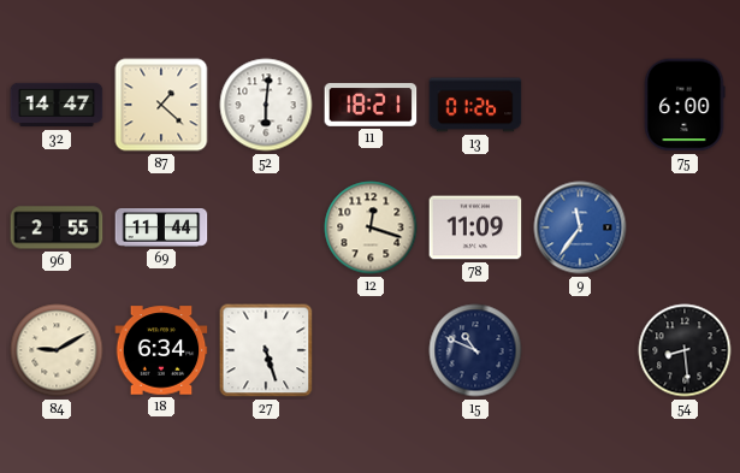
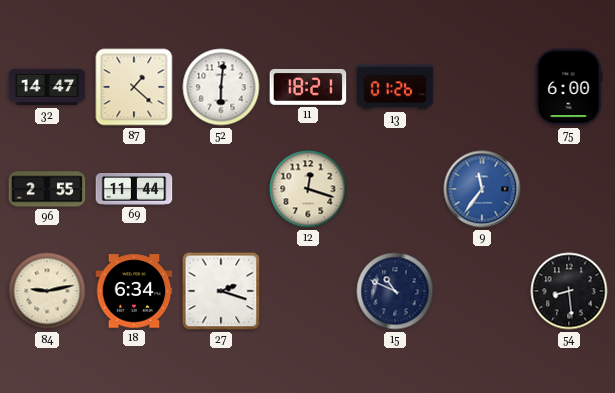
78: 11:09 -> none (475, 227)
84: 9:10 -> 9:13 (47, 291)
27: 5:27 -> 2:18 (221, 291)
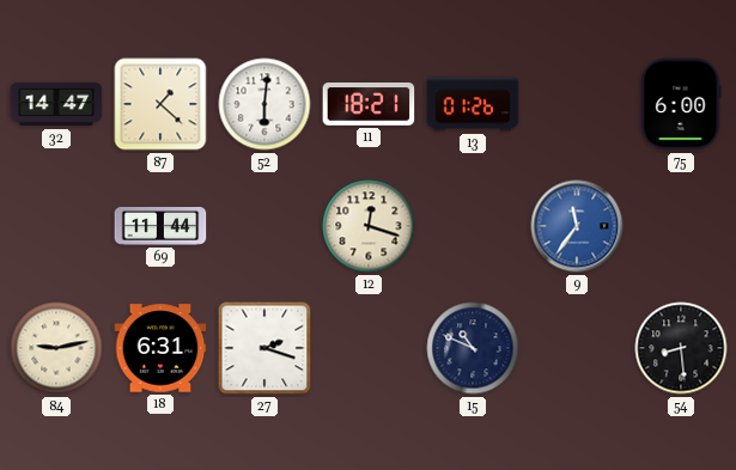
96: 2:55 -> none (47, 189)
18: 6:34 -> 6:31 (160, 348)
